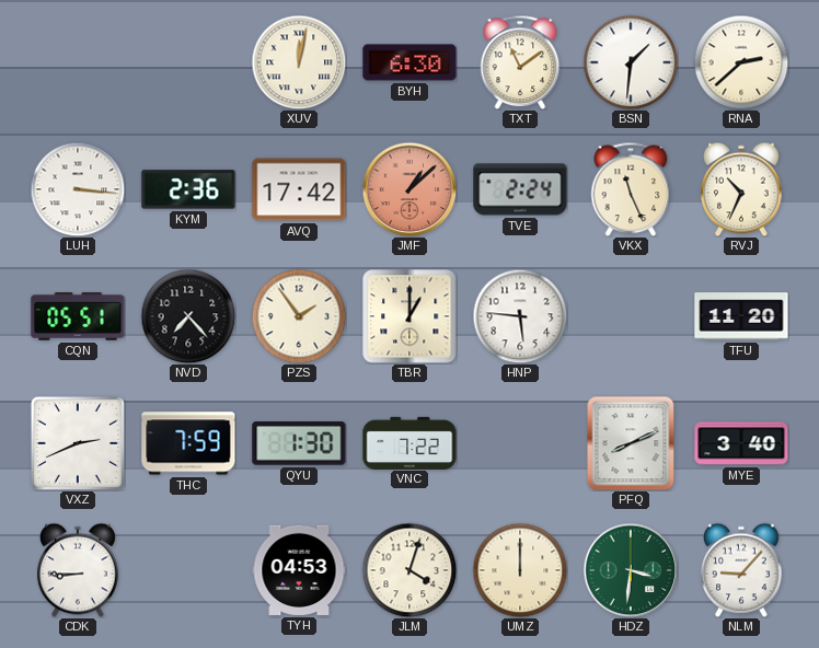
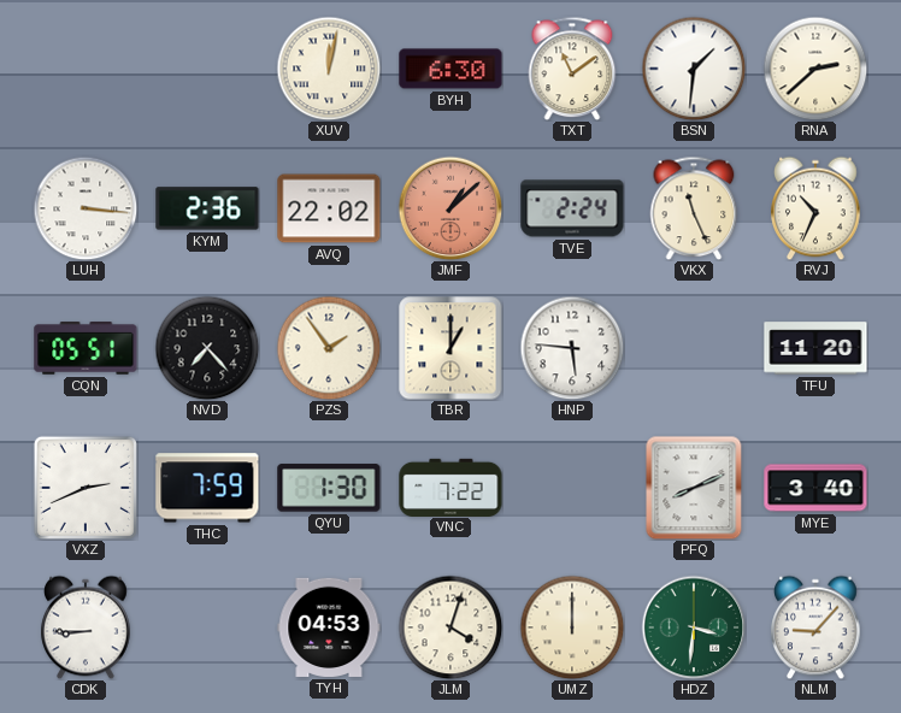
AVQ: 17:42 -> 22:02 (329, 208)
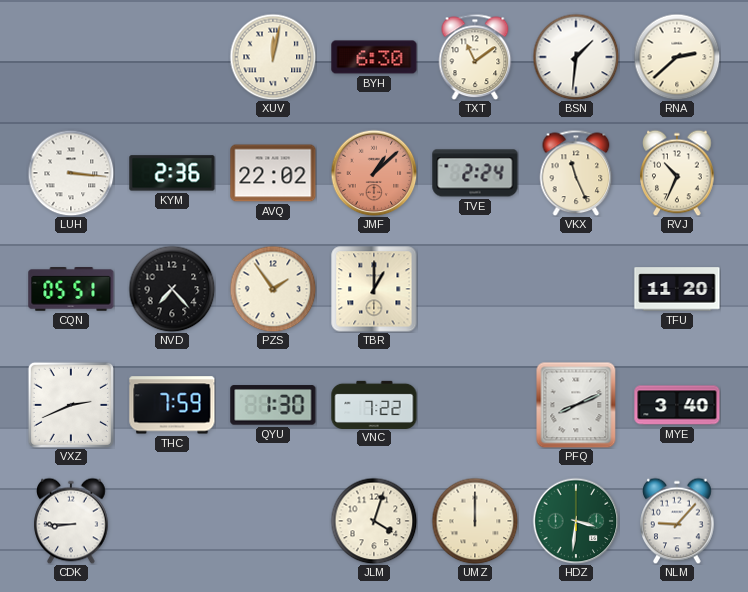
HNP: 5:46 -> none (572, 348)
TYH: 04:53 -> none (329, 627)
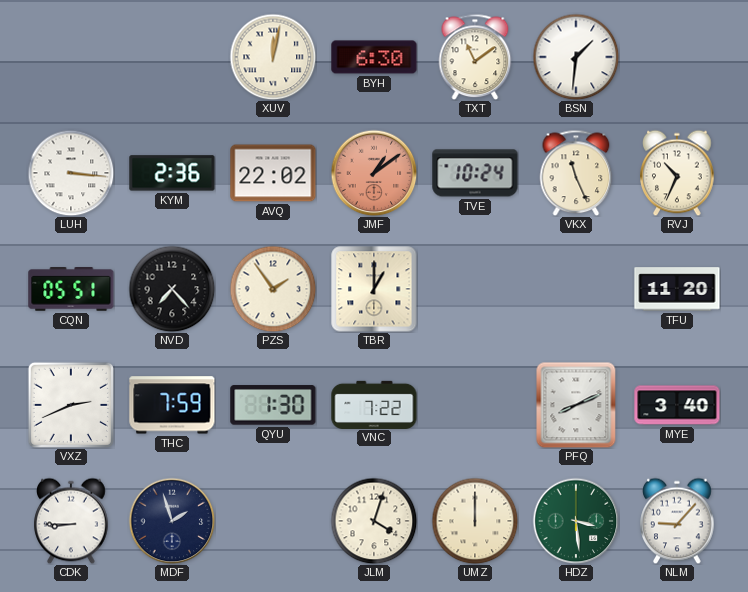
RNA: 2:38 -> none (677, 57)
JMF: 1:08 -> 1:09 (374, 173)
TVE: 2:24 -> 10:24 (475, 173)
MDF: none -> 1:57 (172, 521)
HDZ: 3:31 -> 3:29 (576, 521)
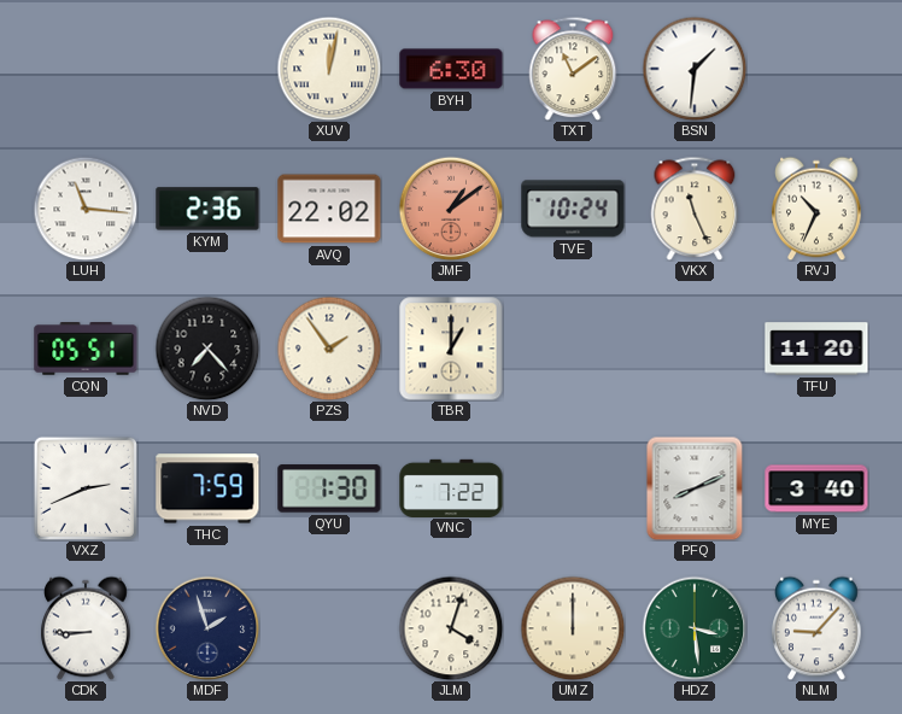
LUH: 3:16 -> 11:16 (86, 209)
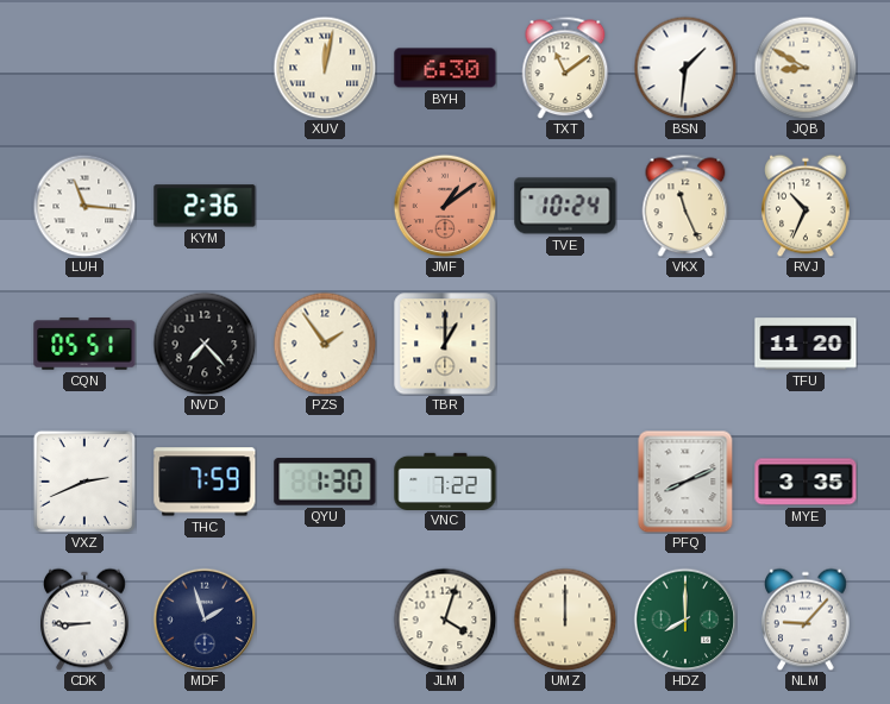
JQB: none -> 8:50 (806, 68)
AVQ: 22:02 -> none (329, 209)
MYE: 3:40 -> 3:35 (806, 482)
HDZ: 3:29 -> 8:00 (685, 620)
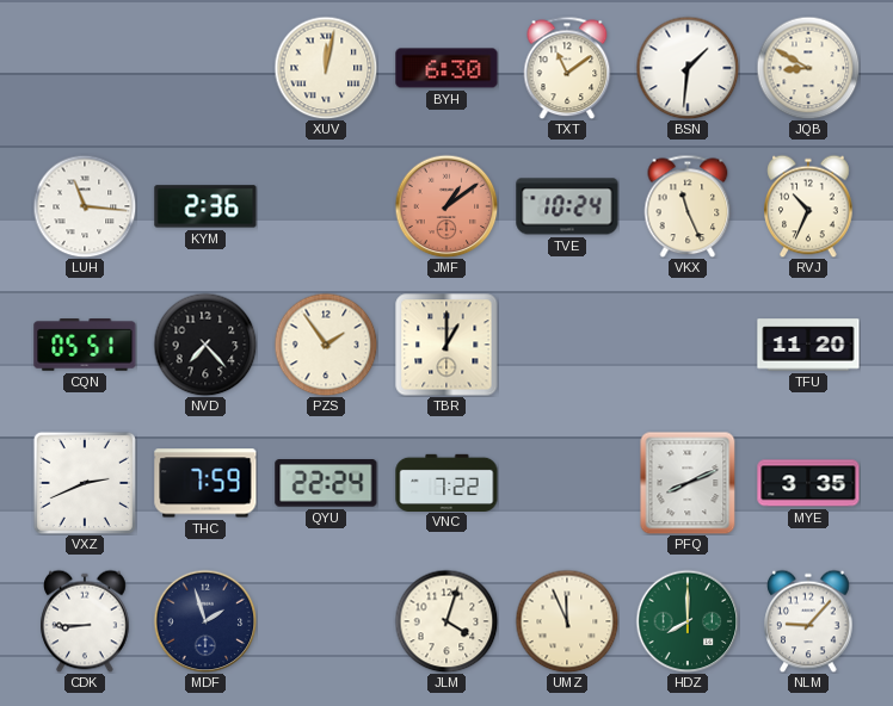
QYU: 1:30 -> 22:24 (326, 483)
UMZ: 12:00 -> 11:56 (567, 621)
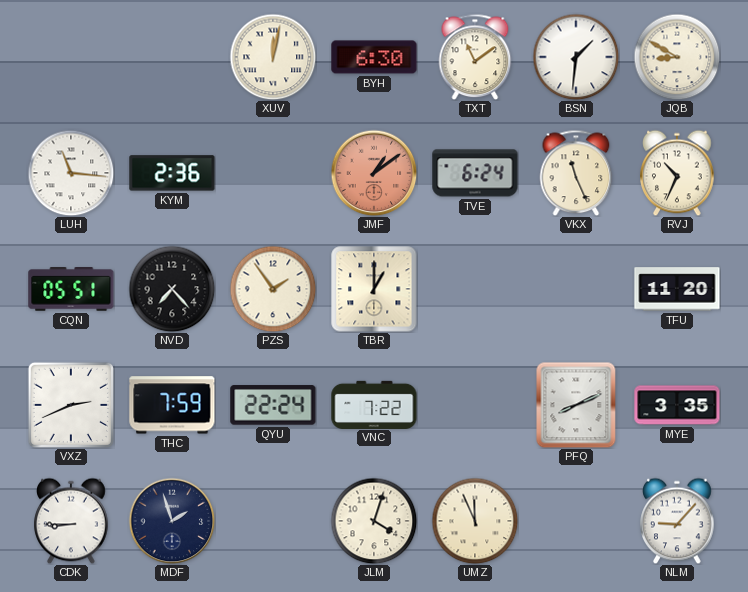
TVE: 10:24 -> 6:24 (475, 173)
HDZ: 8:00 -> none (688, 621)
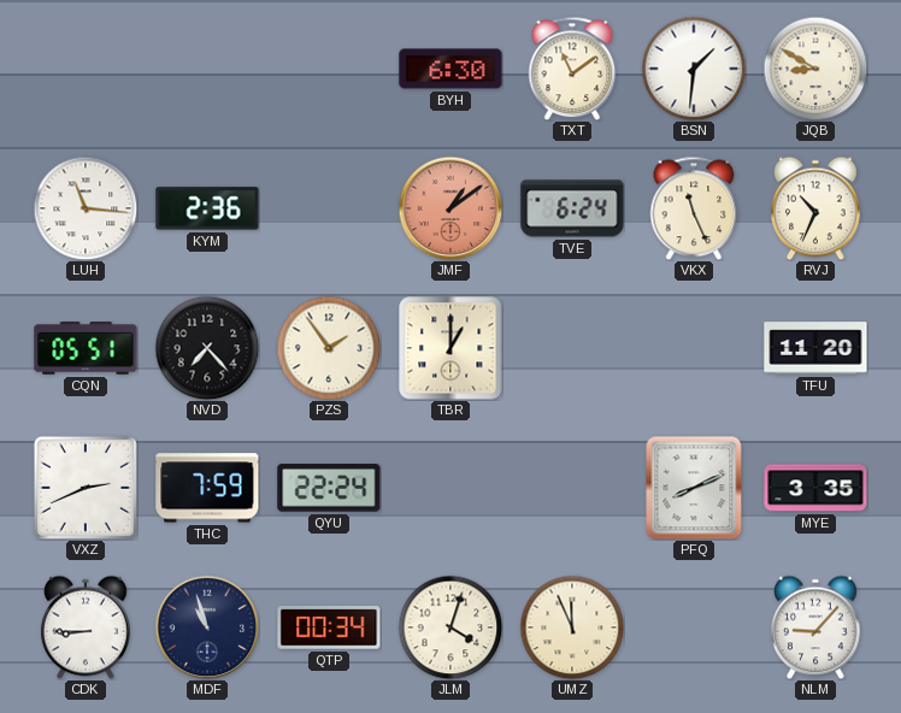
XUV: 12:02 -> none (273, 57)
VNC: 7:22 -> none (374, 404)
MDF: 1:57 -> 10:57 (207, 627)
QTP: none -> 00:34 (329, 627)
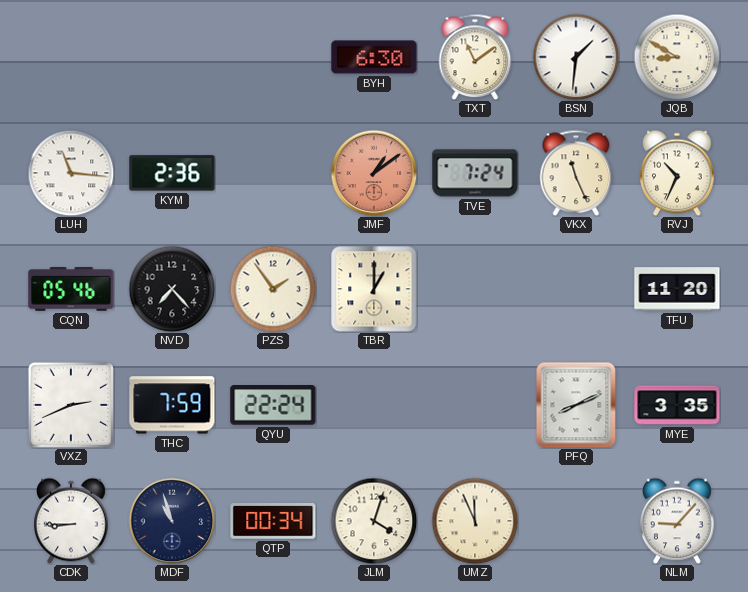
TVE: 6:24 -> 7:24 (475, 173)
CQN: 05:51 -> 05:46 (71, 290)
